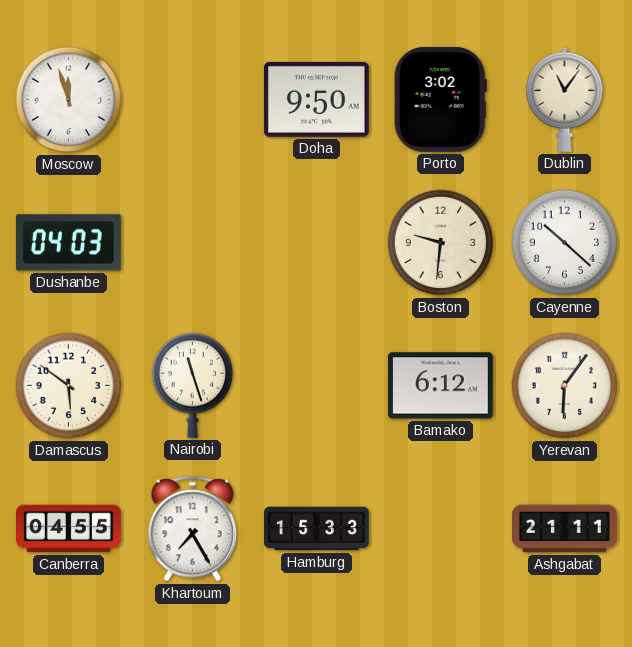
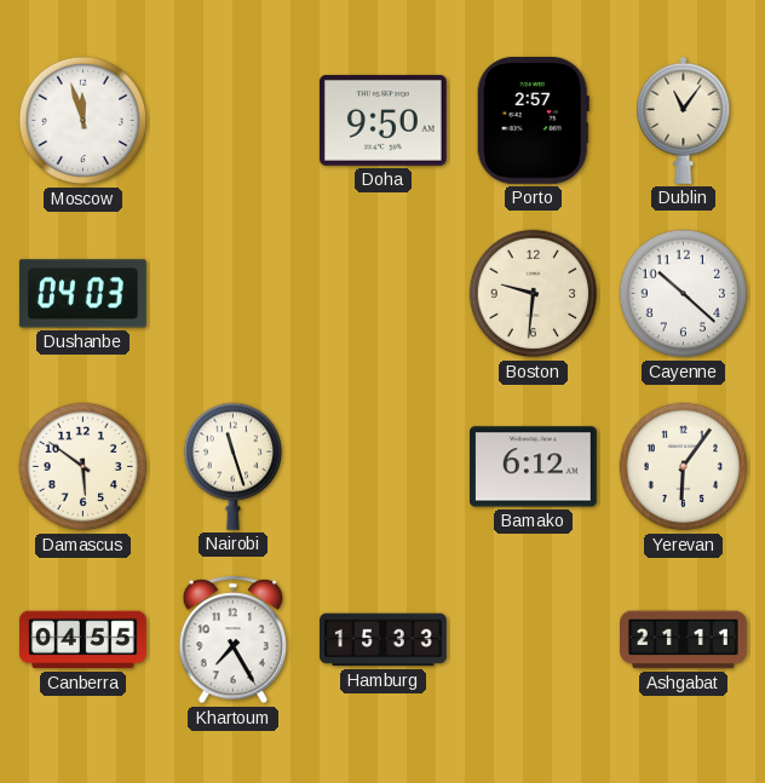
Porto: 3:02 -> 2:57 (533, 120)
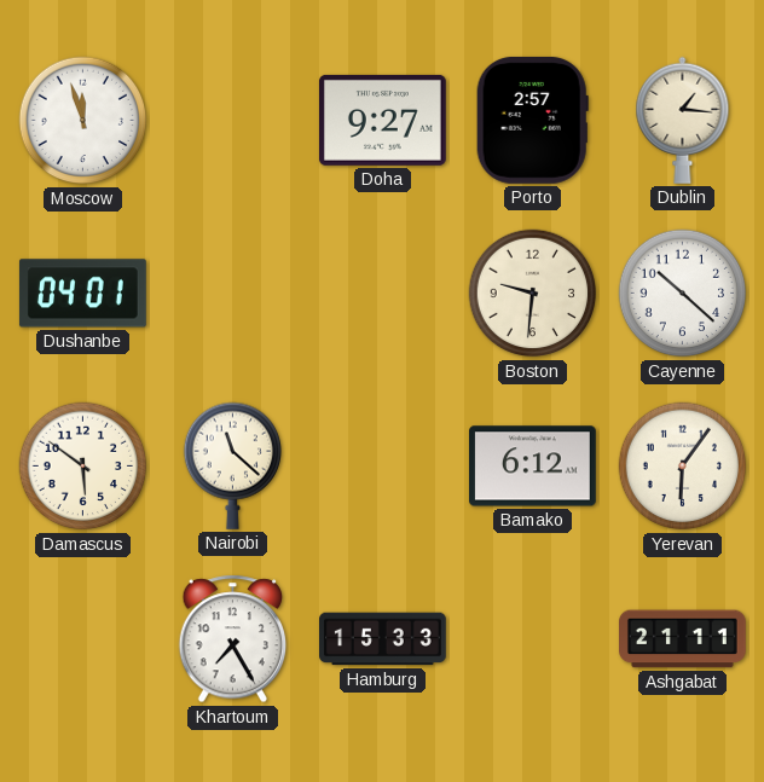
Doha: 9:50 -> 9:27 (382, 120)
Dublin: 11:06 -> 1:16 (683, 120)
Dushanbe: 04:03 -> 04:01 (82, 294)
Nairobi: 11:27 -> 11:22 (232, 465)
Canberra: 04:55 -> none (84, 640)
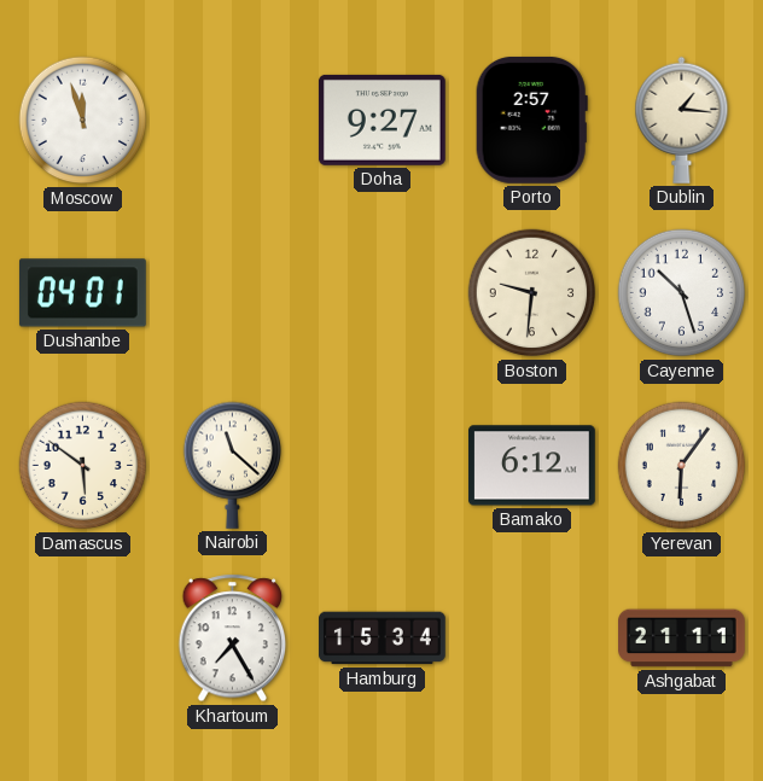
Cayenne: 10:22 -> 10:27 (682, 293)
Hamburg: 15:33 -> 15:34 (383, 639)
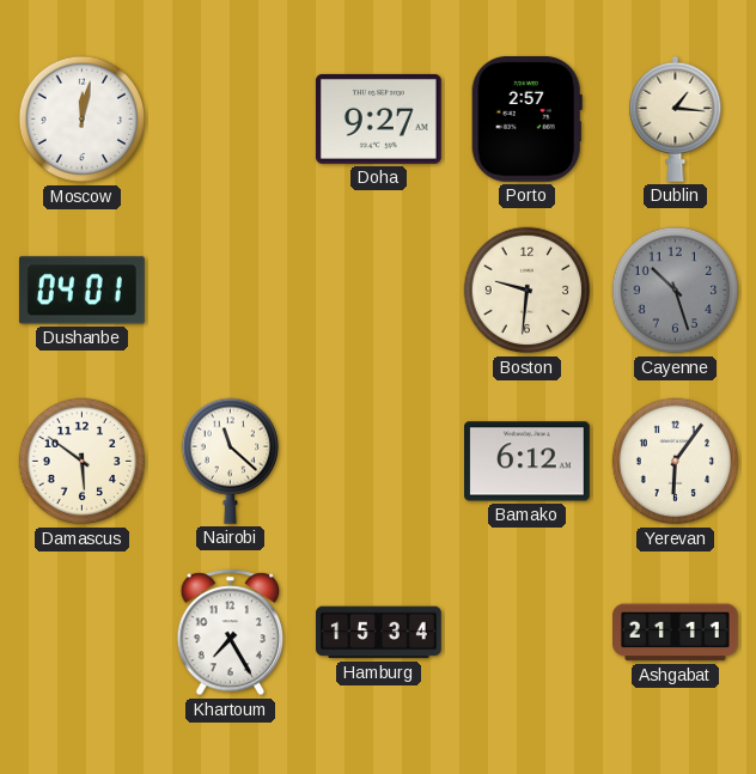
Moscow: 11:57 -> 12:02 (83, 120)
Cayenne dial: white -> grey (676, 291)
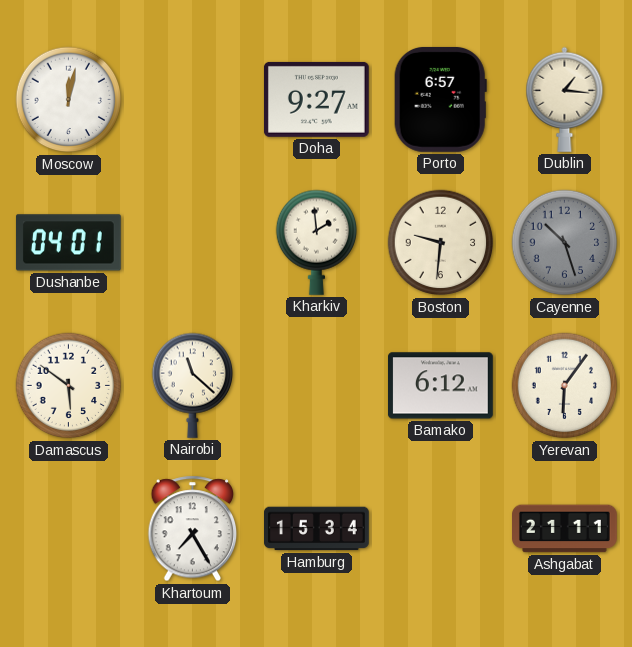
Porto: 2:57 -> 6:57 (440, 99)
Kharkiv: none -> 1:59 (316, 242)
